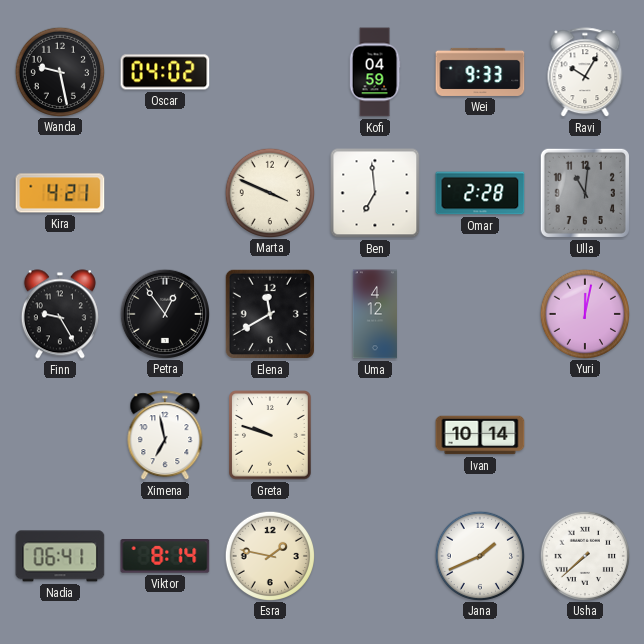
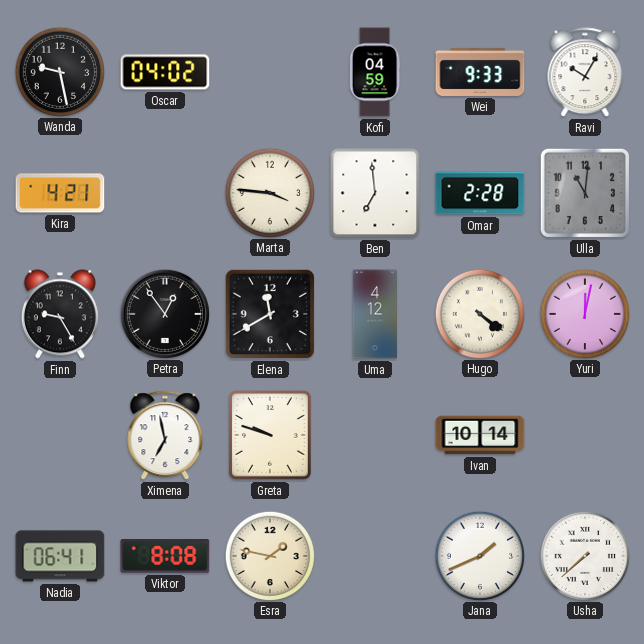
Marta: 3:49 -> 3:46 (269, 192)
Hugo: none -> 4:21 (479, 313)
Viktor: 8:14 -> 8:08 (165, 557)
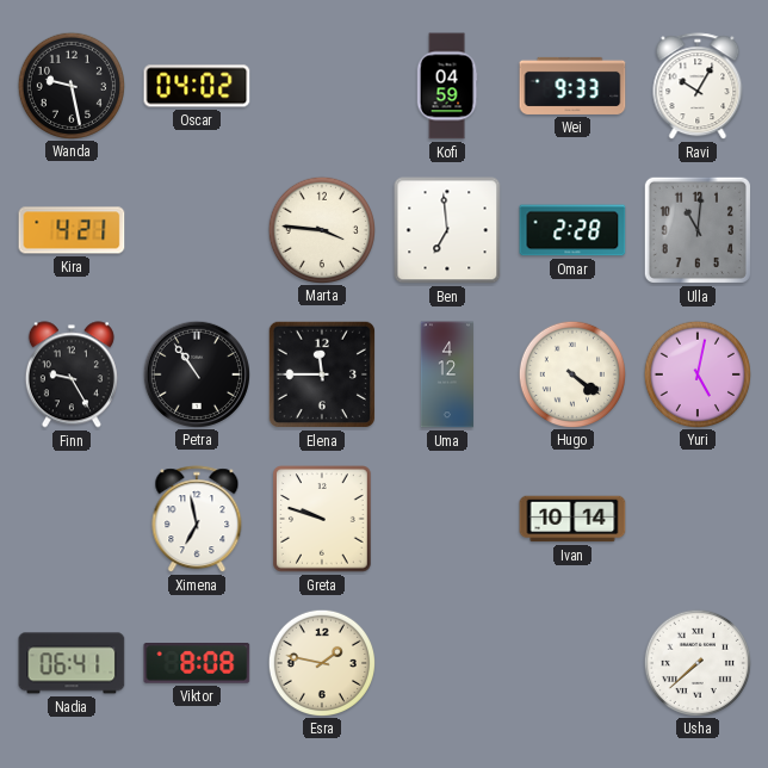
Petra: 12:54 -> 10:54 (196, 373)
Elena: 11:40 -> 11:45 (322, 374)
Yuri: 12:02 -> 5:02 (696, 373)
Jana: 1:41 -> none (479, 555)
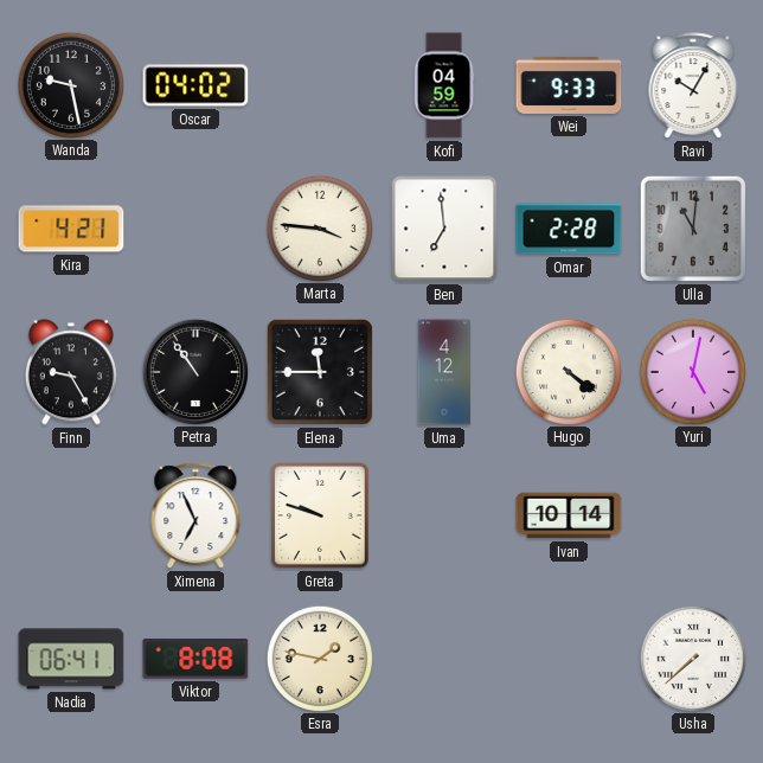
Ximena: 6:58 -> 6:56 (195, 517)
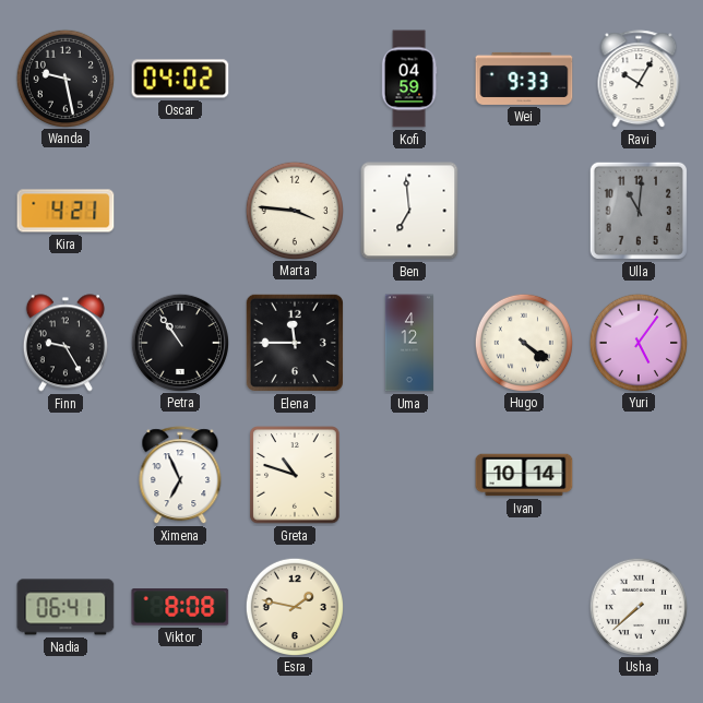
Omar: 2:28 -> none (569, 229)
Yuri: 5:02 -> 5:06 (638, 342)
Greta: 9:48 -> 10:48 (295, 475)
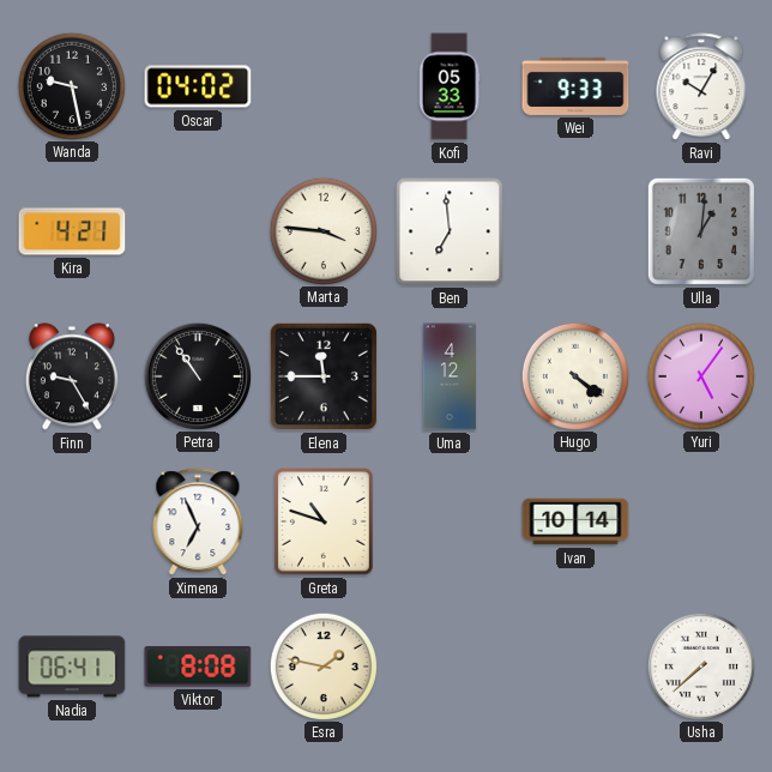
Kofi: 04:59 -> 05:33 (450, 86)
Ulla: 11:01 -> 1:01 (701, 231)
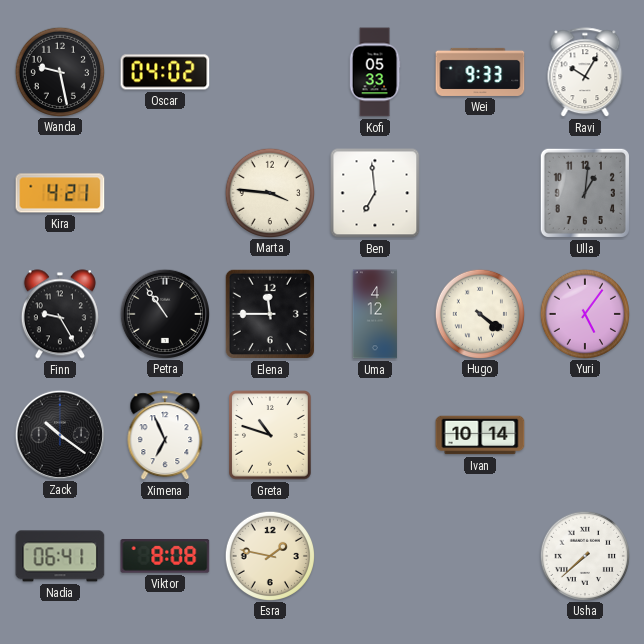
Zack: none -> 10:21 (59, 434)
